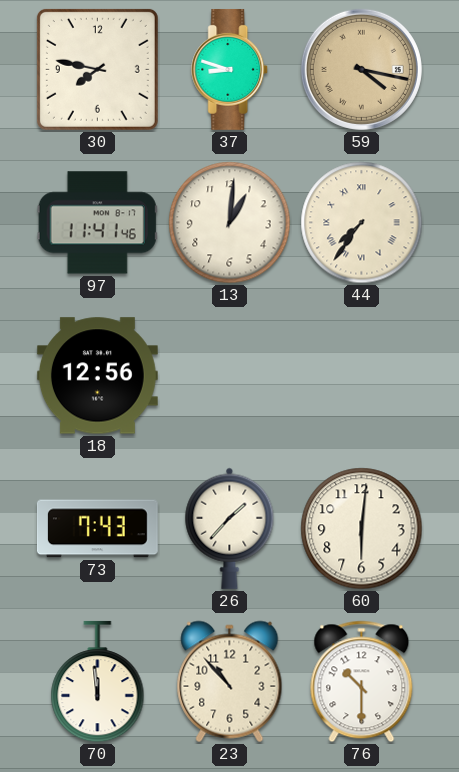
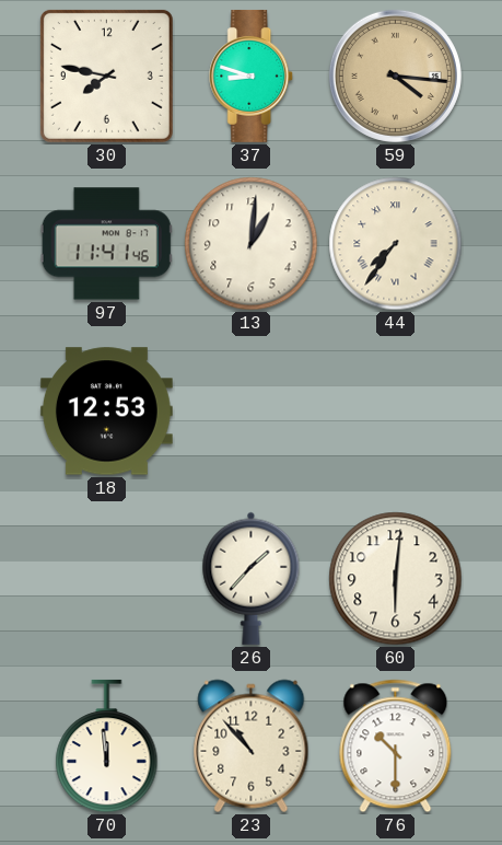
59: 4:17 -> 4:16 (395, 76)
18: 12:56 -> 12:53 (106, 412)
73: 7:43 -> none (97, 529)
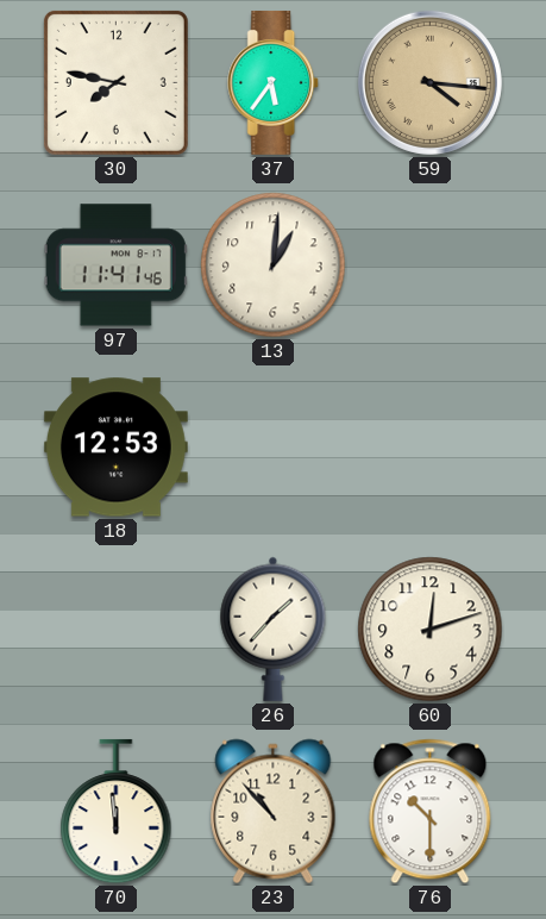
37: 8:48 -> 5:36 (274, 82)
44: 7:36 -> none (396, 244)
60: 6:01 -> 12:12 (431, 630)
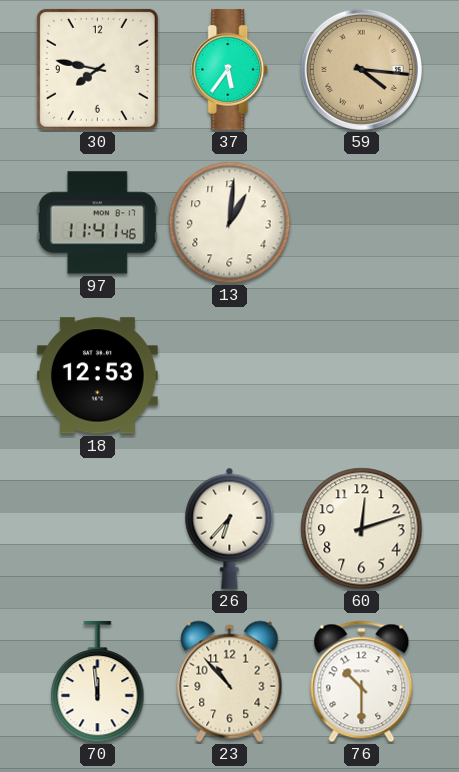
26: 1:37 -> 6:37 (230, 528)
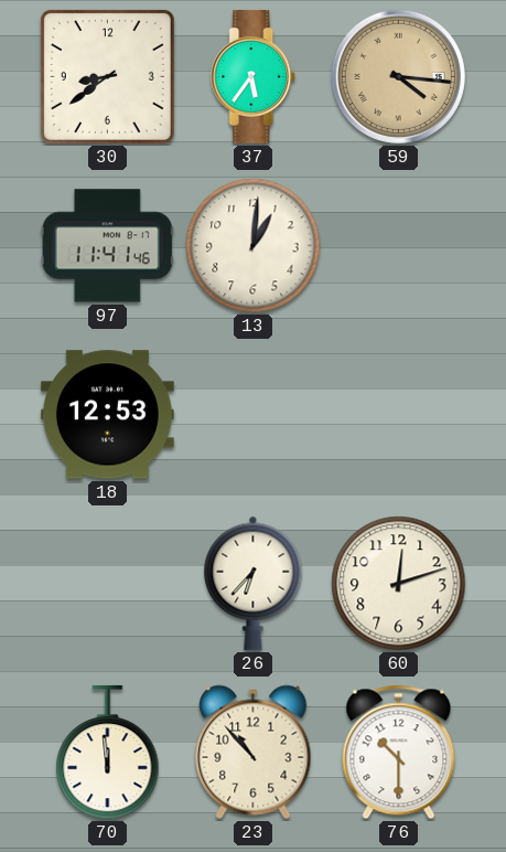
30: 7:47 -> 8:39 (107, 76)
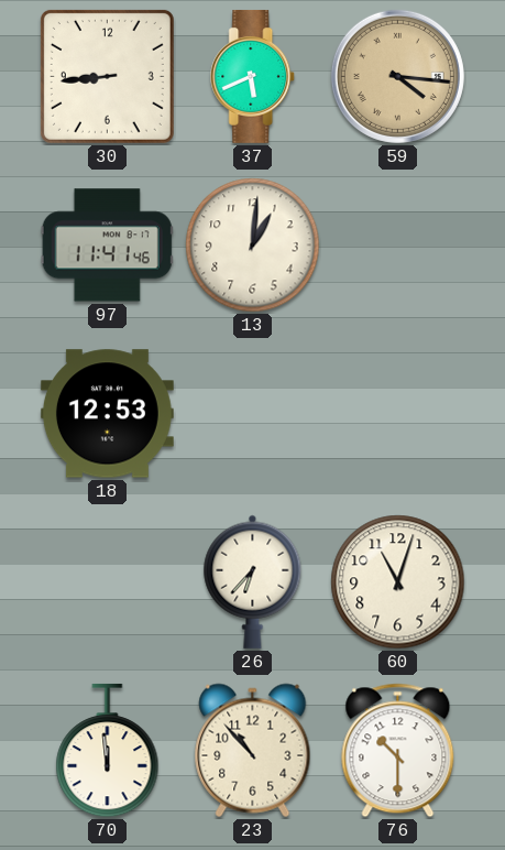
30: 8:39 -> 8:44 (107, 76)
37: 5:36 -> 5:41 (253, 76)
60: 12:12 -> 11:03 (398, 582)
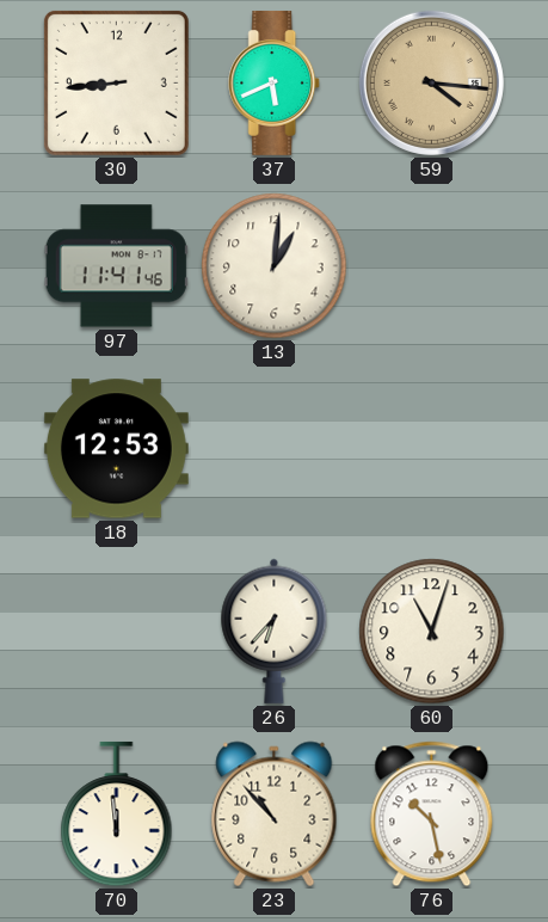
76: 10:30 -> 10:28 (432, 815)
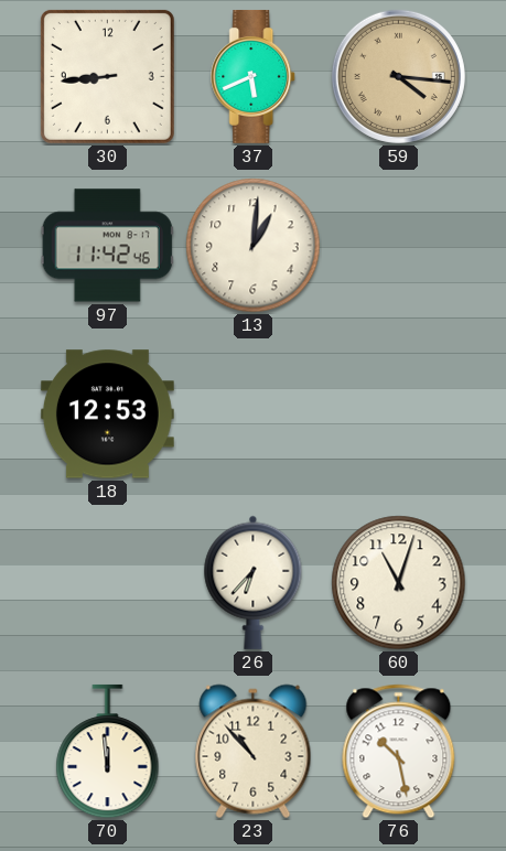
97: 11:41 -> 11:42 (107, 246)
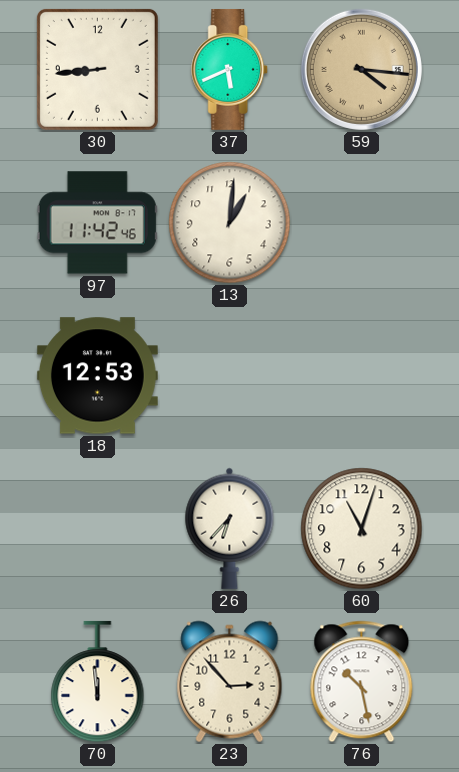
23: 10:53 -> 2:53 (230, 682)
